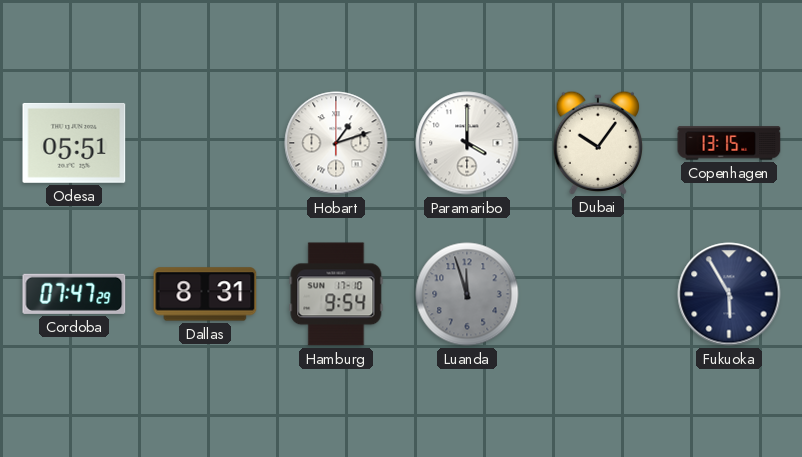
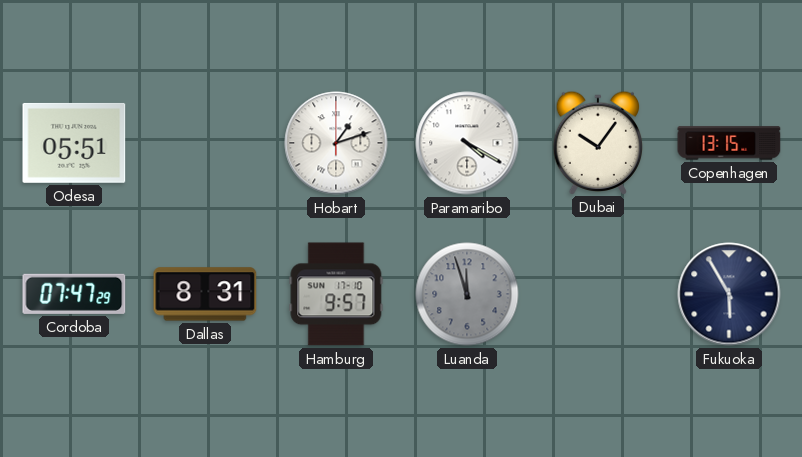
Paramaribo: 4:00 -> 4:20 (467, 143)
Hamburg: 9:54 -> 9:57 (336, 294)
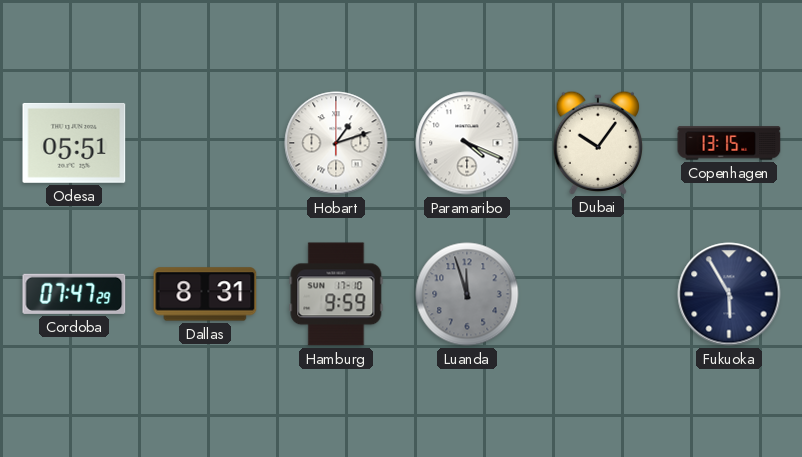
Paramaribo: 4:20 -> 4:19 (467, 143)
Hamburg: 9:57 -> 9:59 (336, 294)
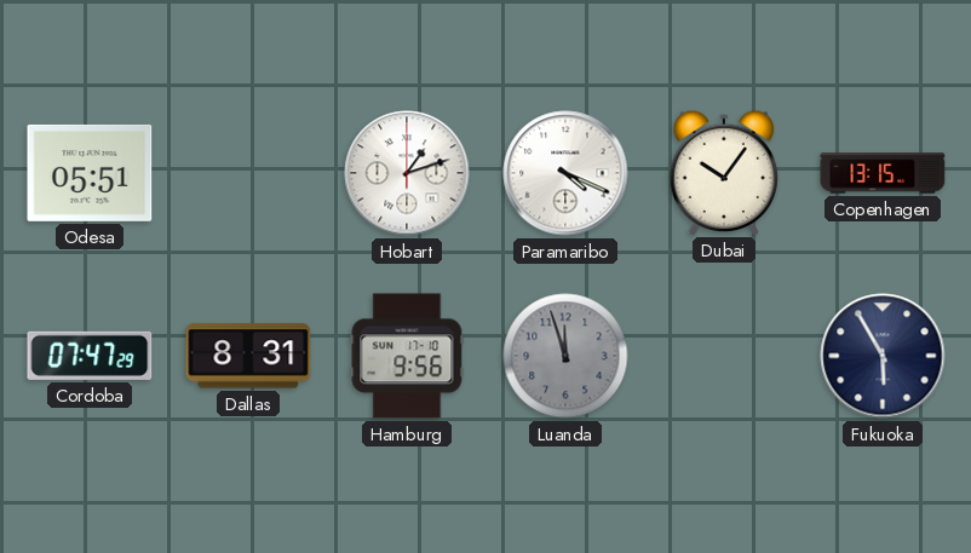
Hamburg: 9:59 -> 9:56 (407, 356)
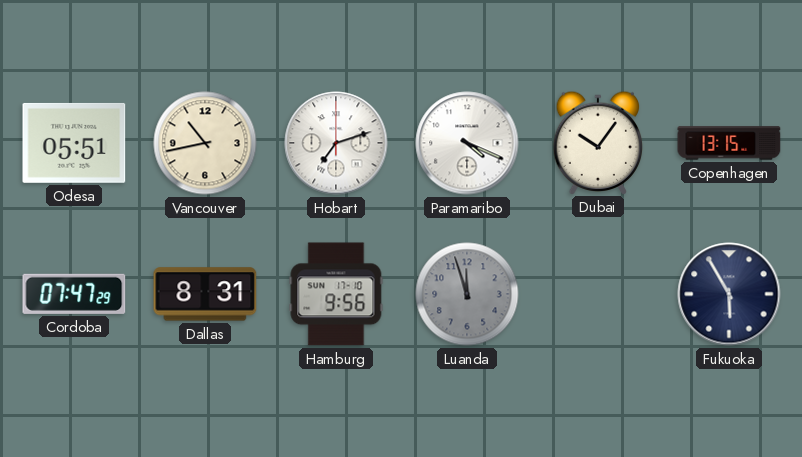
Vancouver: none -> 10:43 (205, 143)
Hobart: 1:12 -> 7:12 (336, 143)
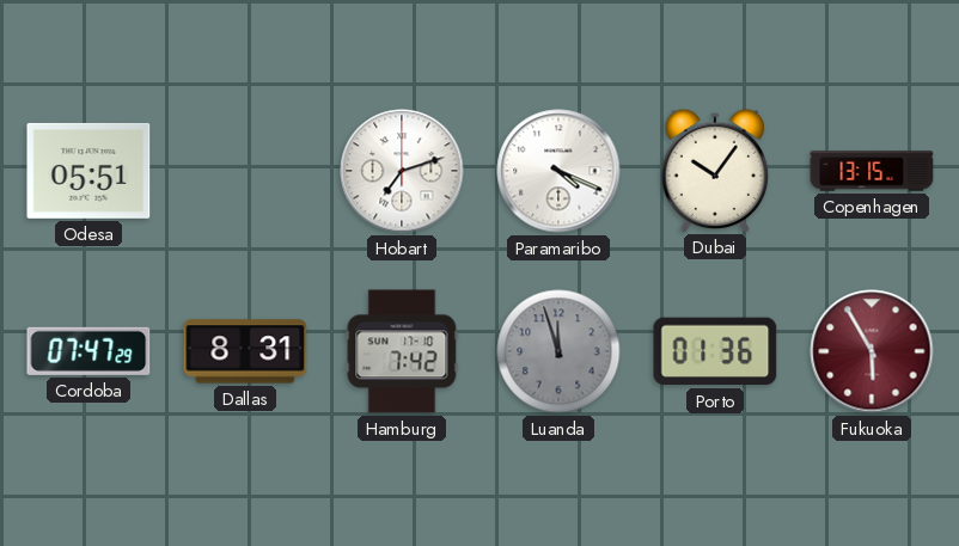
Vancouver: 10:43 -> none (205, 143)
Hamburg: 9:56 -> 7:42 (402, 351)
Porto: none -> 01:36 (715, 351)
Fukuoka dial: navy -> burgundy (872, 351)
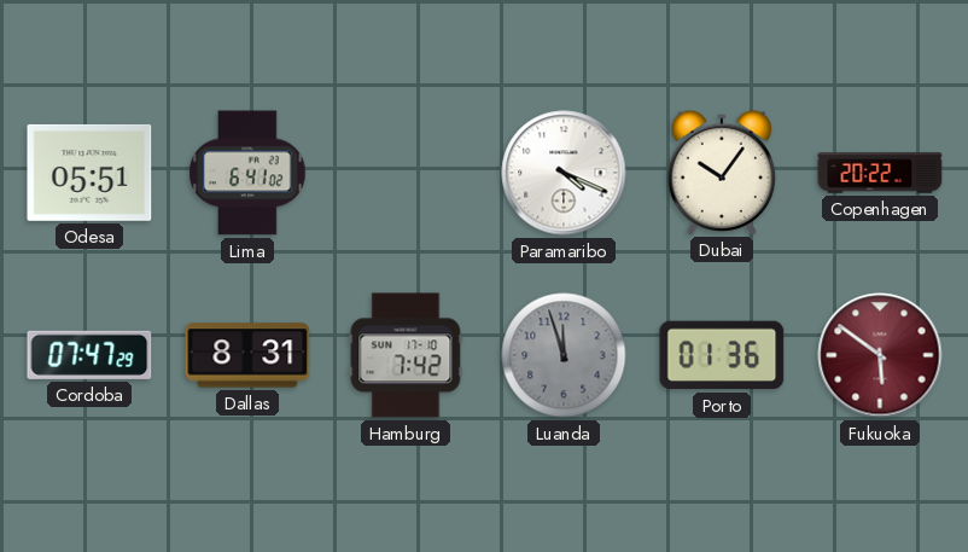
Lima: none -> 6:41 (247, 173)
Hobart: 7:12 -> none (402, 171)
Copenhagen: 13:15 -> 20:22 (880, 173)
Fukuoka: 5:55 -> 5:51 (880, 355)
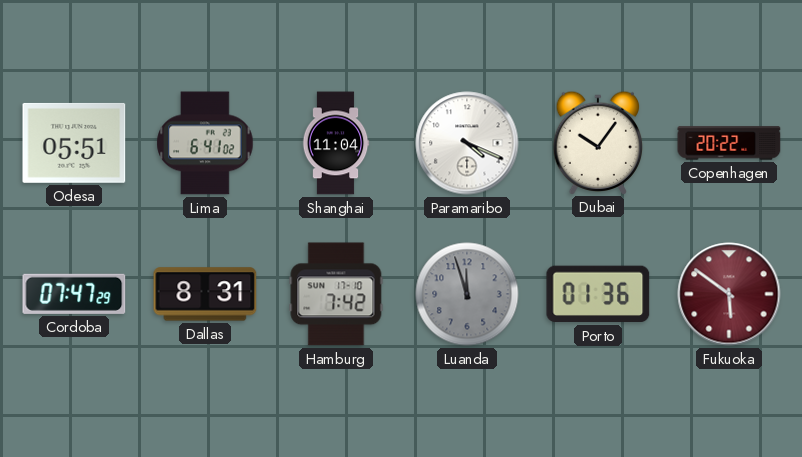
Shanghai: none -> 11:04 (336, 143)
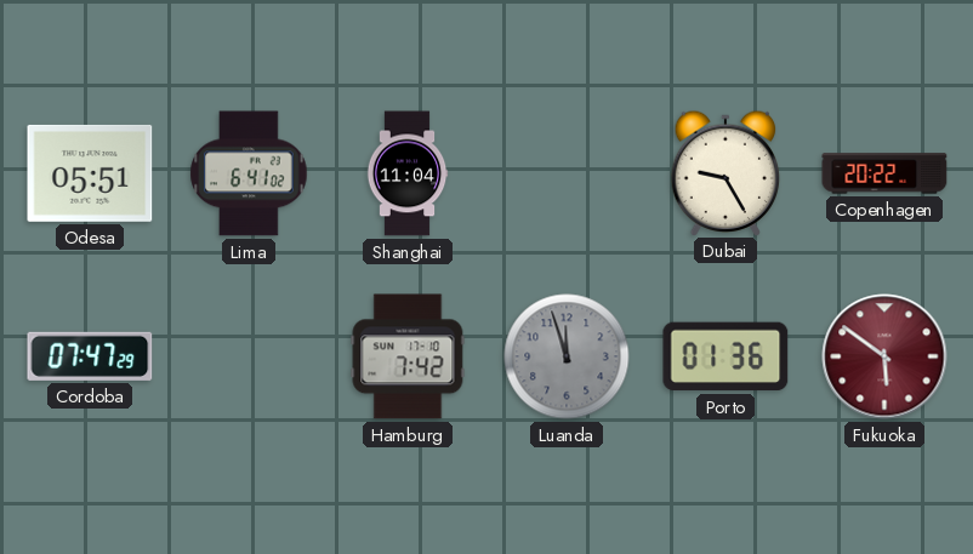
Paramaribo: 4:19 -> none (467, 143)
Dubai: 10:06 -> 9:25 (726, 172)
Dallas: 8:31 -> none (205, 294)
